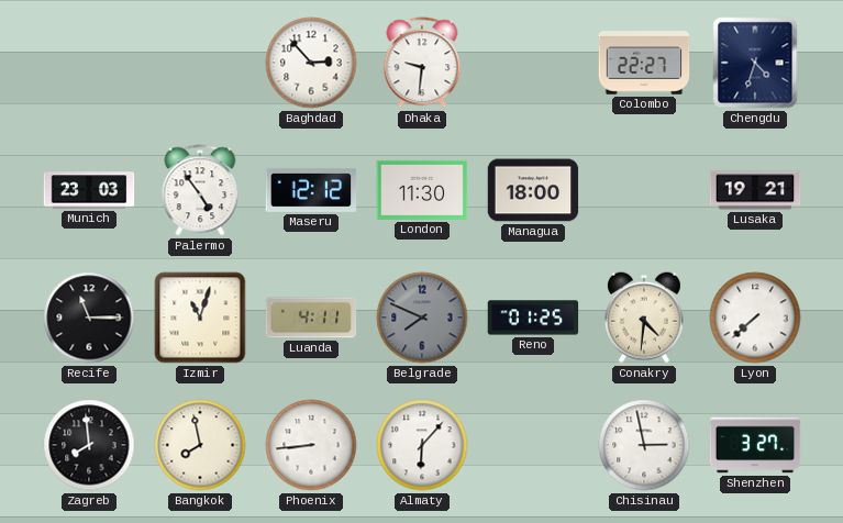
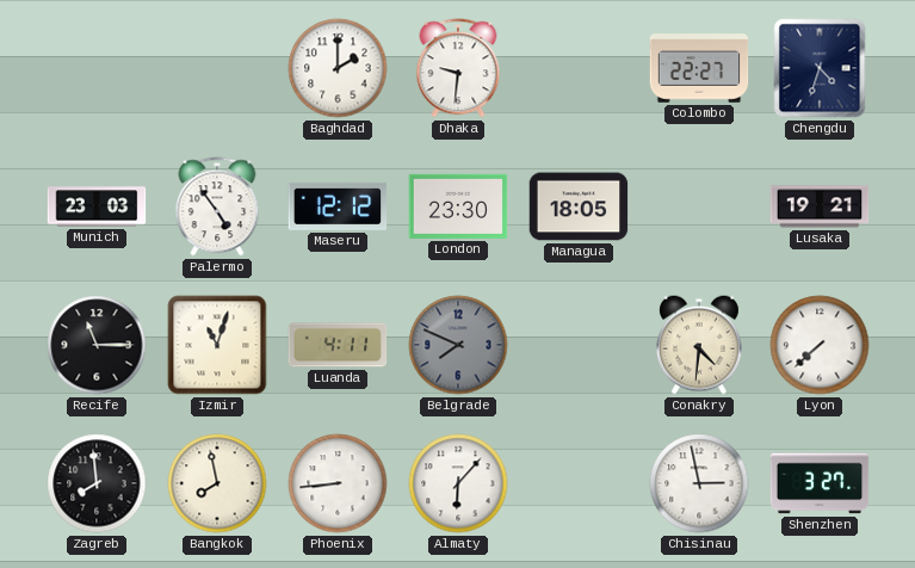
Baghdad: 2:53 -> 2:00 (338, 68)
London: 11:30 -> 23:30 (458, 206)
Managua: 18:00 -> 18:05 (579, 206)
Reno: 01:25 -> none (533, 318)
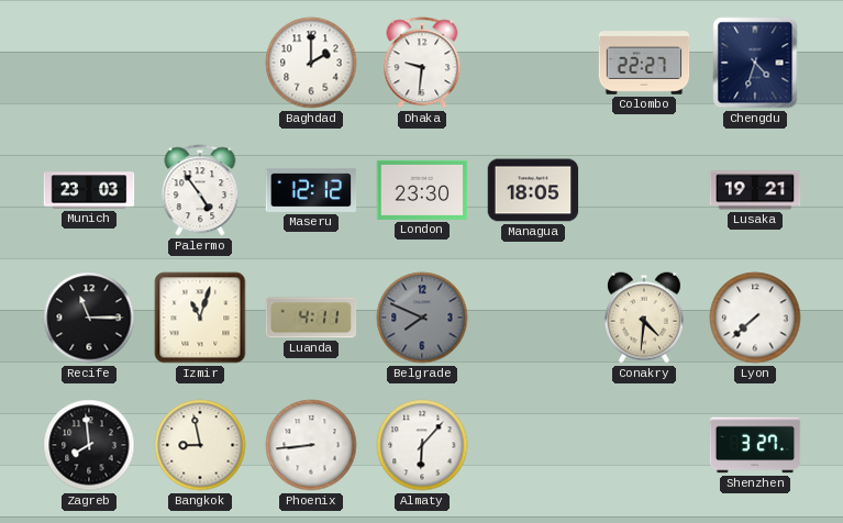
Bangkok: 7:58 -> 8:58 (200, 445)
Chisinau: 2:58 -> none (699, 483)
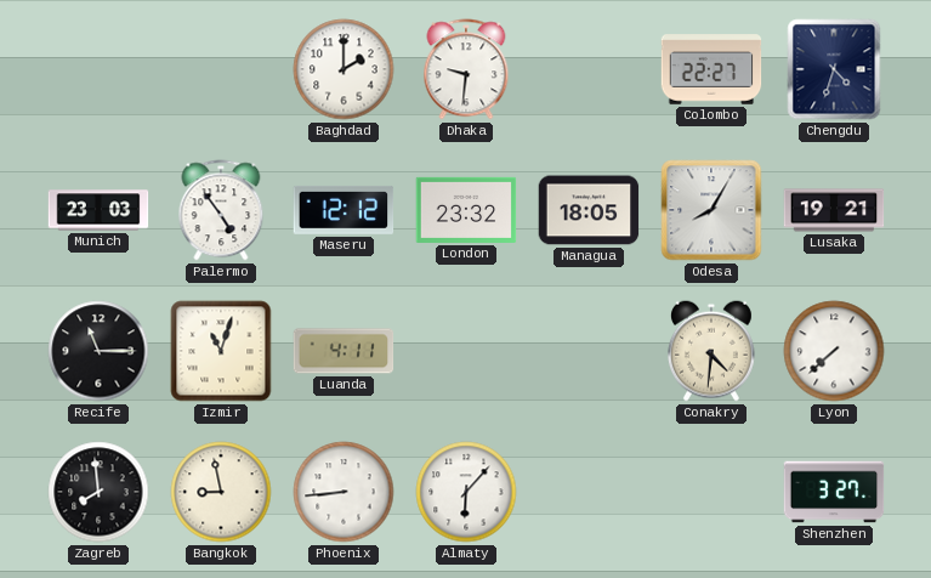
London: 23:30 -> 23:32 (466, 210)
Odesa: none -> 8:05 (711, 210)
Belgrade: 7:49 -> none (422, 318)
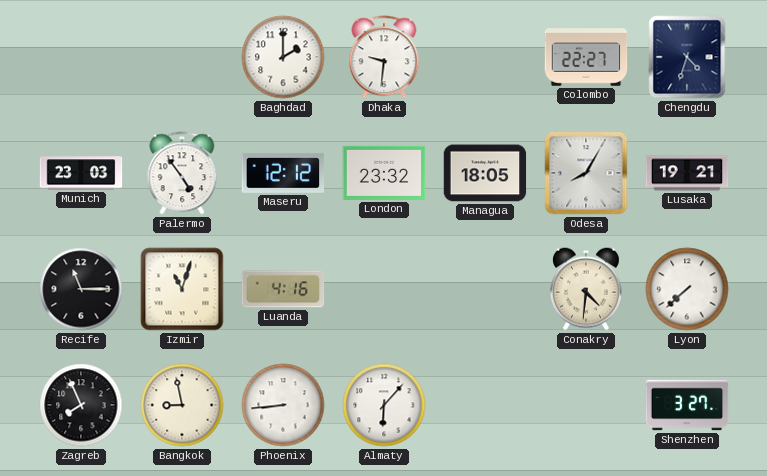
Luanda: 4:11 -> 4:16 (283, 289)
Zagreb: 7:59 -> 7:56 (81, 405)
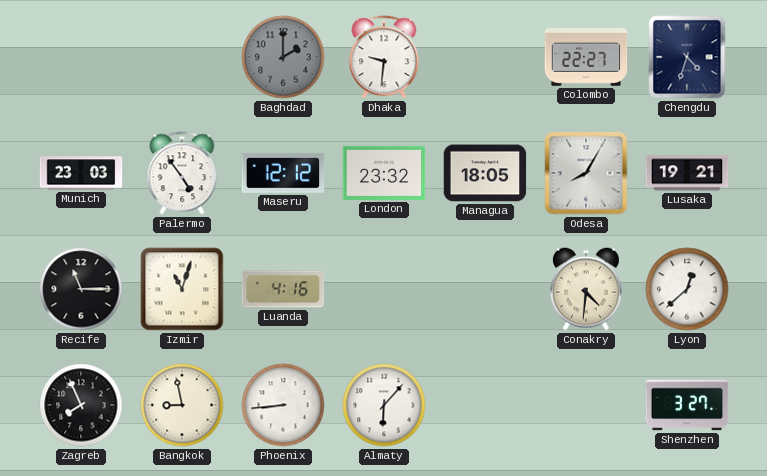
Baghdad dial: white -> grey (283, 57)
Lyon: 7:38 -> 12:38 (687, 289)
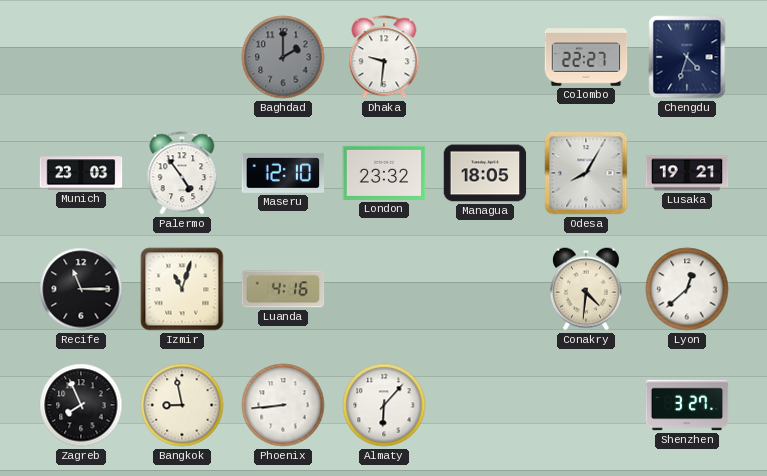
Maseru: 12:12 -> 12:10 (283, 173)
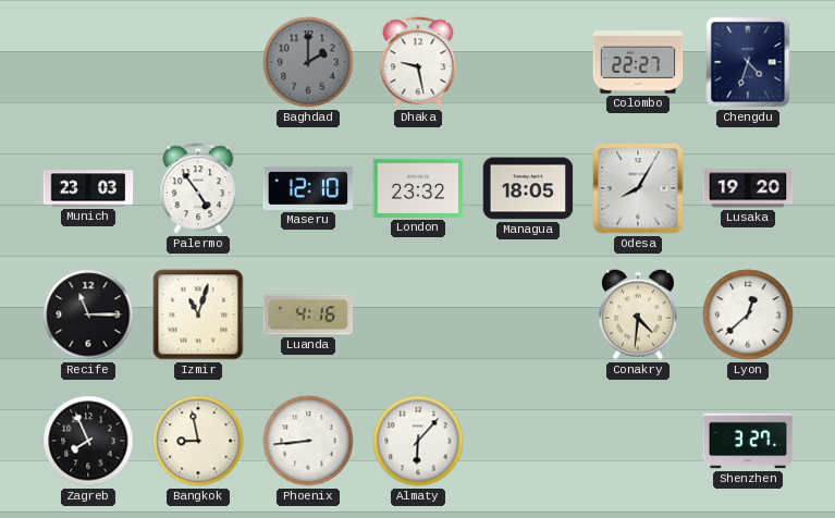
Dhaka: 9:31 -> 9:28 (418, 62)
Lusaka: 19:21 -> 19:20 (748, 188)
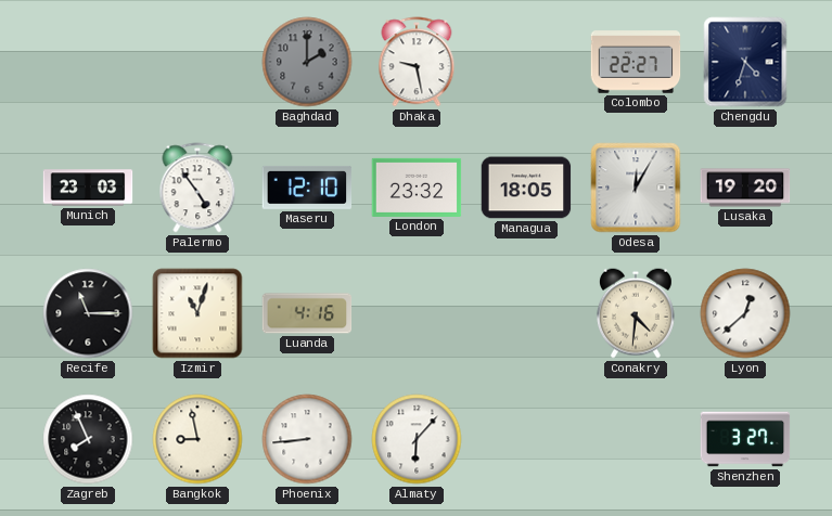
Odesa: 8:05 -> 12:05 (636, 188)
